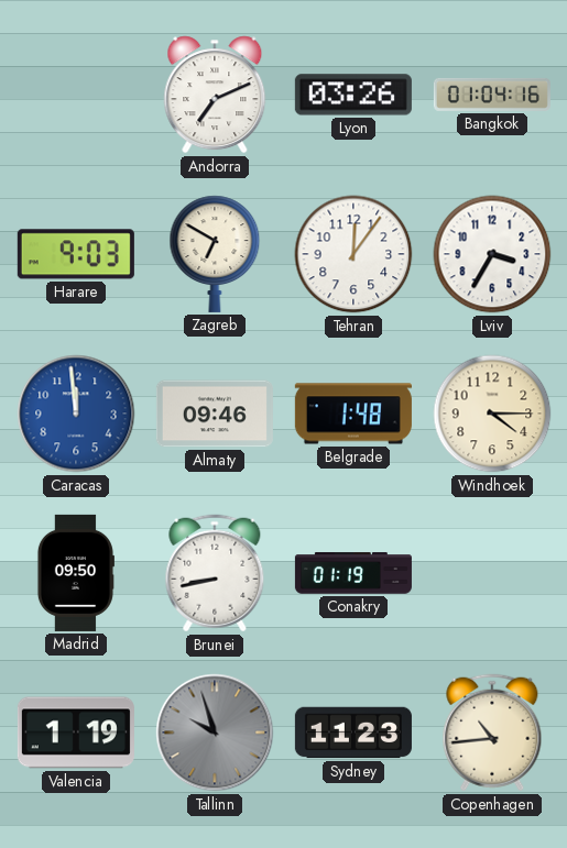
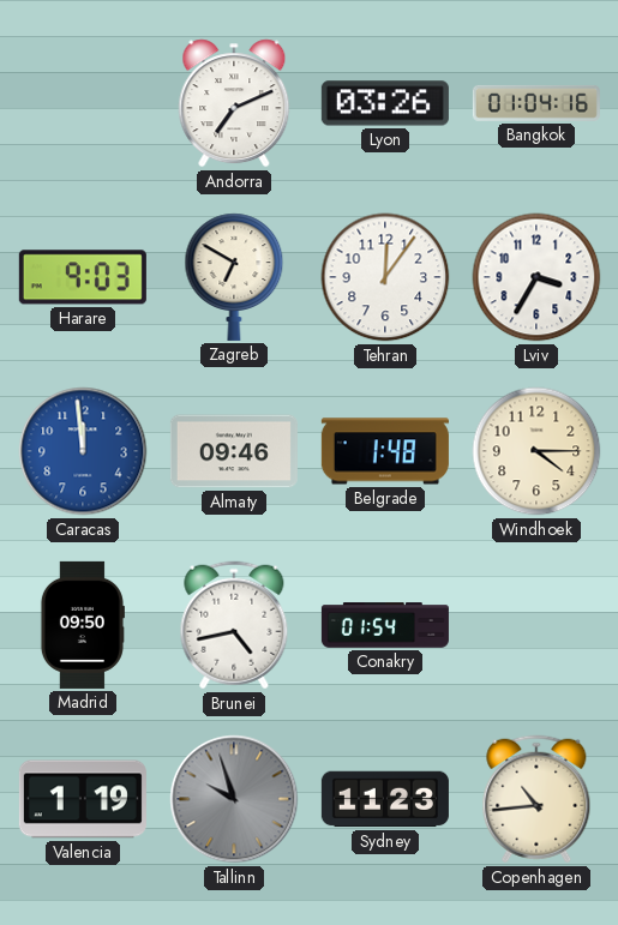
Brunei: 8:43 -> 4:43 (234, 625)
Conakry: 01:19 -> 01:54 (385, 625)
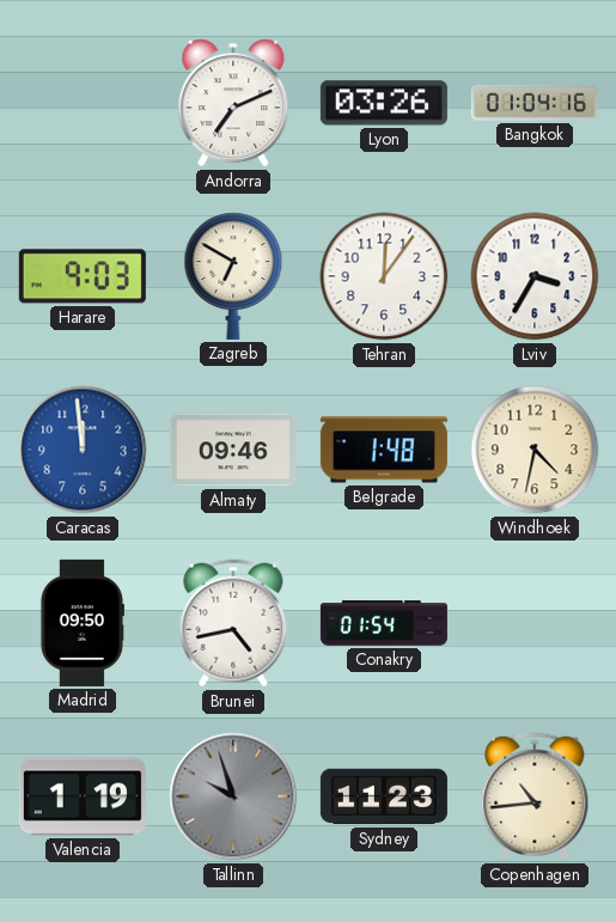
Windhoek: 4:15 -> 4:32 (535, 450)
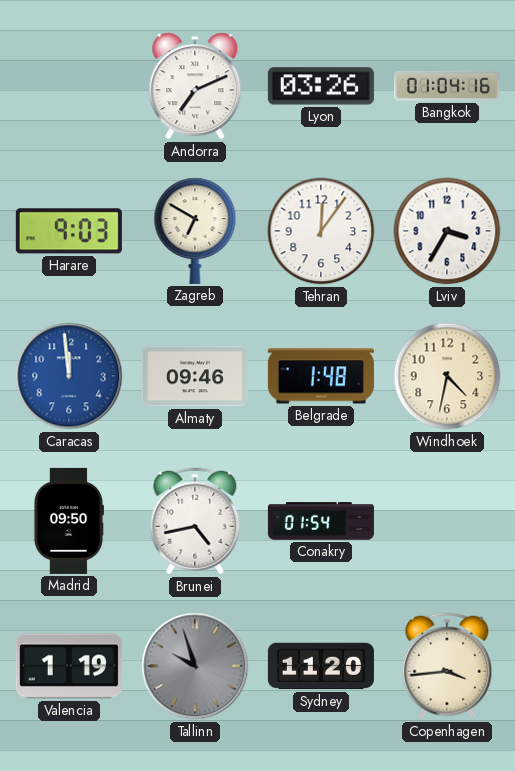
Sydney: 11:23 -> 11:20 (321, 666)
Copenhagen: 10:44 -> 3:44 (447, 666)
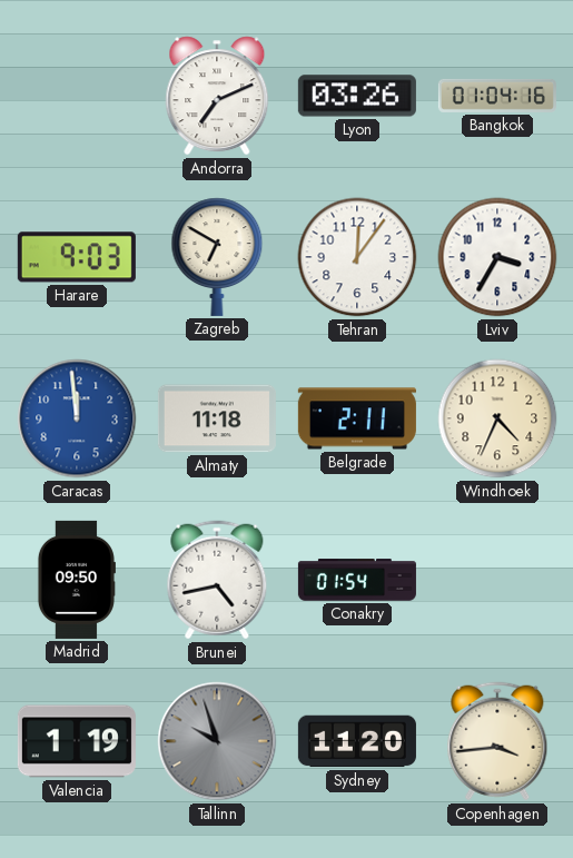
Almaty: 09:46 -> 11:18 (217, 418)
Belgrade: 1:48 -> 2:11 (357, 418)
Windhoek: 4:32 -> 4:34 (497, 418)
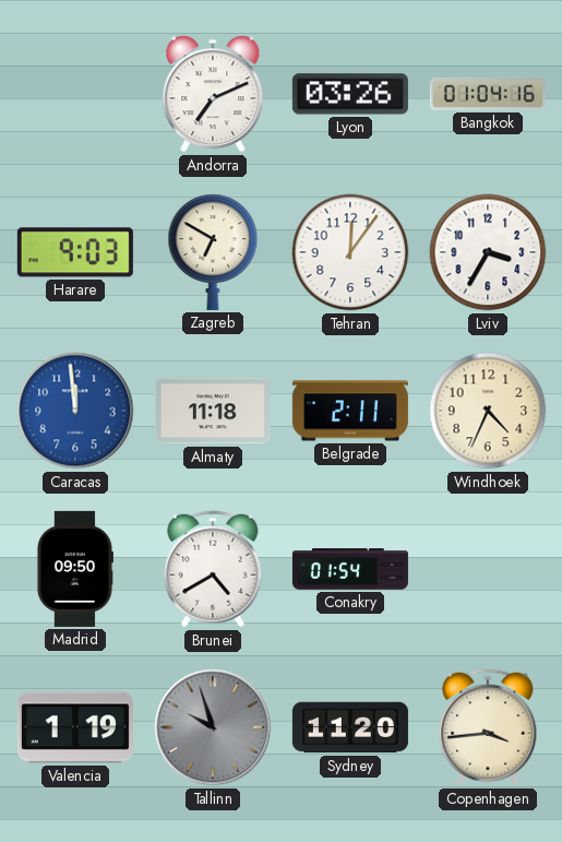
Brunei: 4:43 -> 4:40 (213, 569)
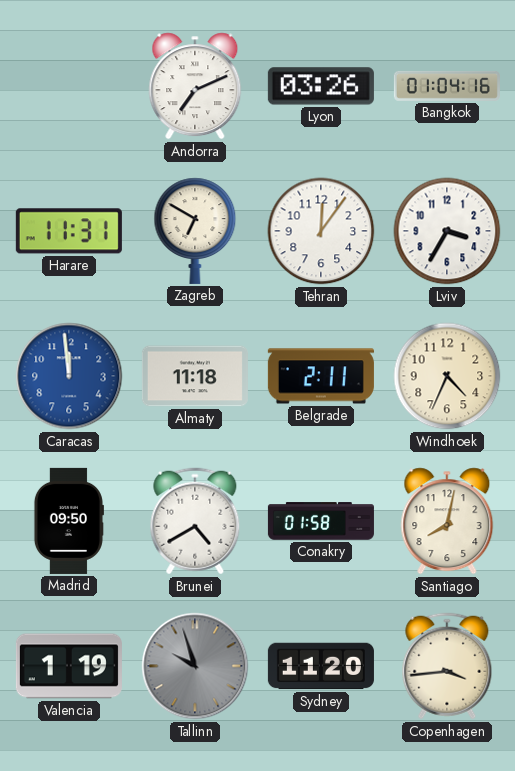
Harare: 9:03 -> 11:31 (69, 231)
Conakry: 01:54 -> 01:58 (321, 521)
Santiago: none -> 8:02 (447, 521)
